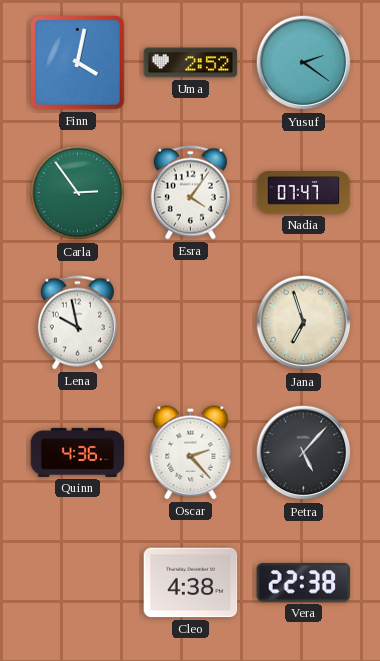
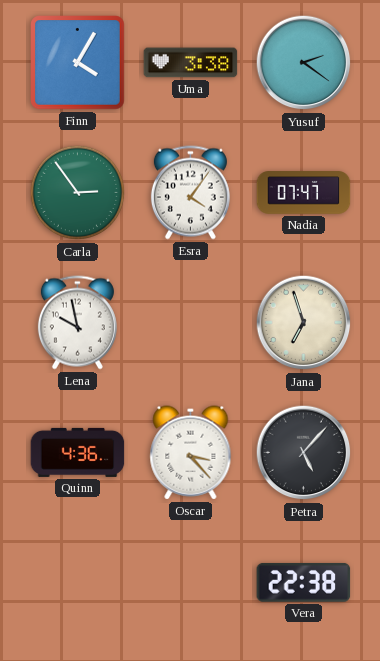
Finn: 4:02 -> 4:05 (78, 63)
Uma: 2:52 -> 3:38 (191, 63)
Oscar: 2:23 -> 3:23 (191, 453)
Cleo: 4:38 -> none (191, 583)
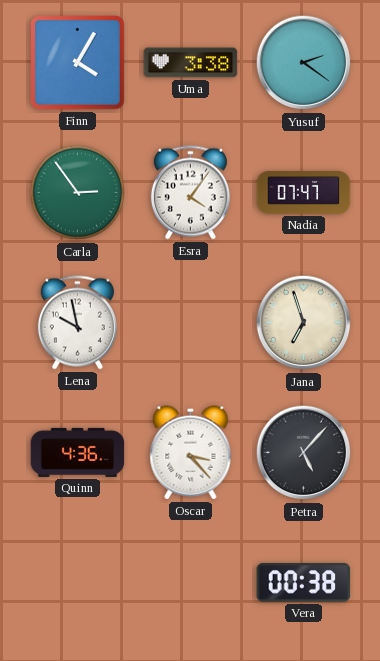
Vera: 22:38 -> 00:38 (304, 582)
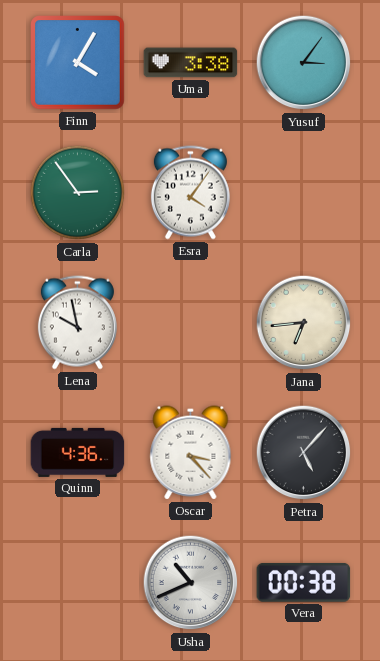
Yusuf: 2:21 -> 3:06 (304, 63)
Nadia: 07:47 -> none (304, 193)
Jana: 6:57 -> 6:44 (304, 323)
Usha: none -> 10:41 (191, 583)
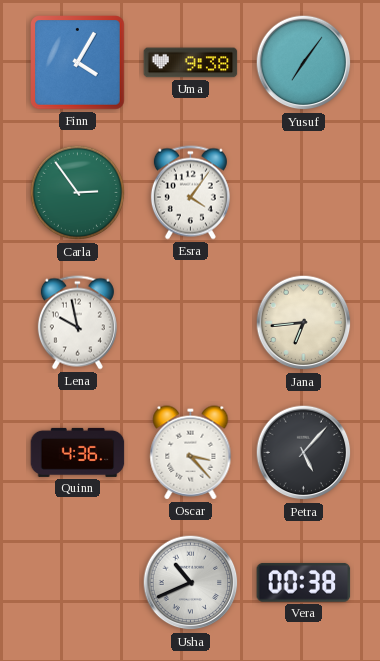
Uma: 3:38 -> 9:38 (191, 63)
Yusuf: 3:06 -> 7:06 (304, 63)
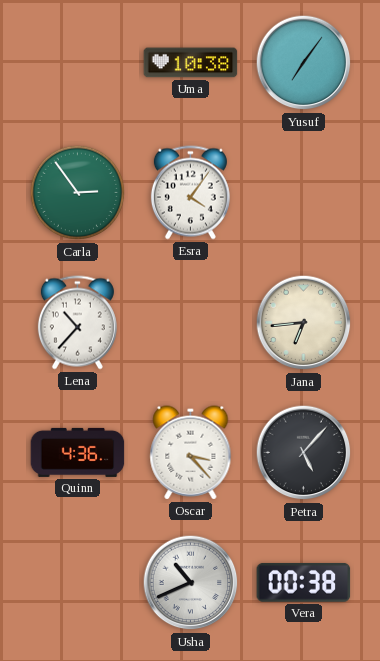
Finn: 4:05 -> none (78, 63)
Uma: 9:38 -> 10:38 (191, 63)
Lena: 9:58 -> 10:37 (77, 323)
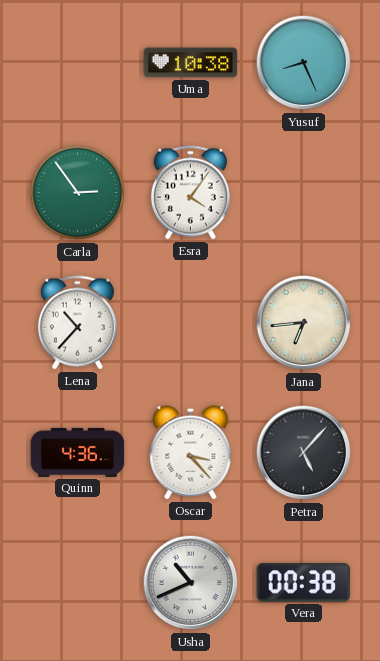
Yusuf: 7:06 -> 8:26 (304, 63)
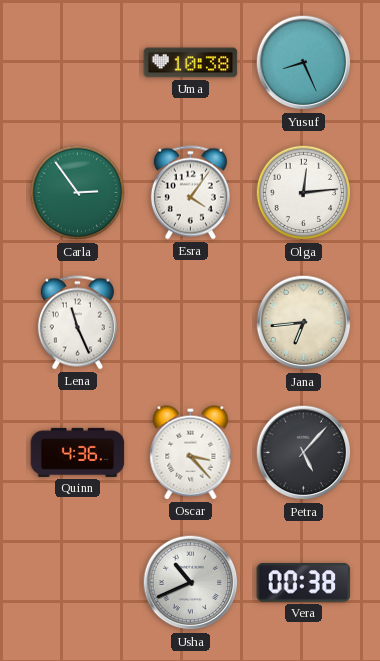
Olga: none -> 12:14 (304, 193)
Lena: 10:37 -> 11:26 (77, 323)
